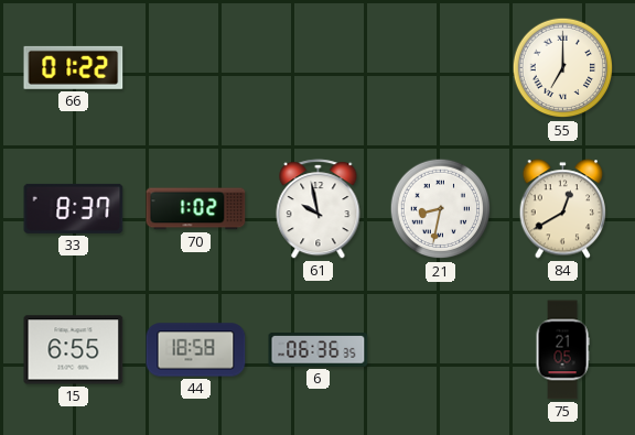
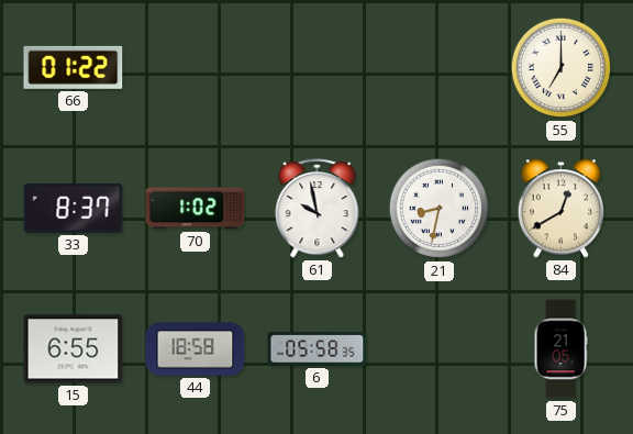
6: 06:36 -> 05:58 (318, 349)
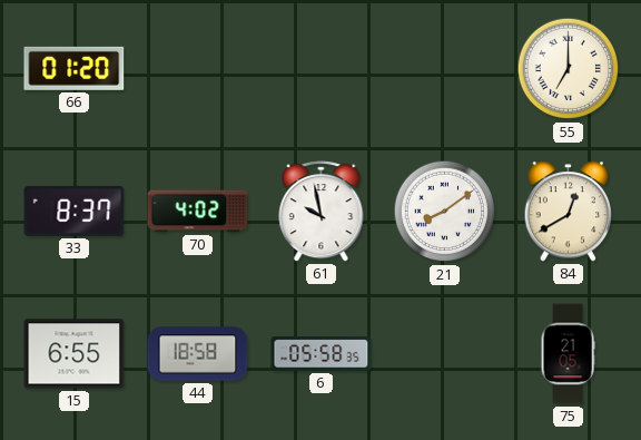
66: 01:22 -> 01:20 (75, 68)
70: 1:02 -> 4:02 (198, 212)
21: 8:32 -> 8:09 (445, 212)
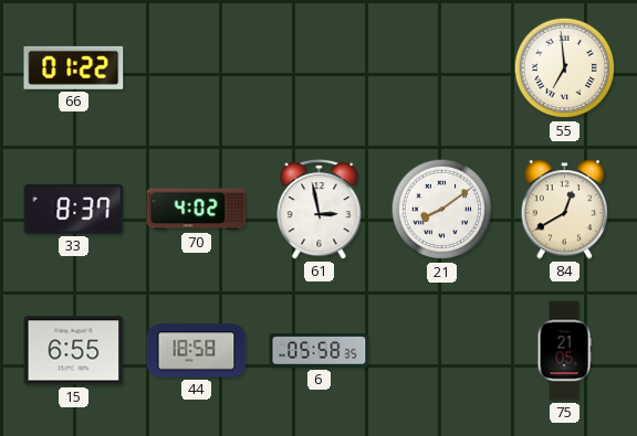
66: 01:20 -> 01:22 (74, 67)
55: 7:00 -> 6:59 (565, 68)
61: 9:58 -> 2:58 (320, 210)
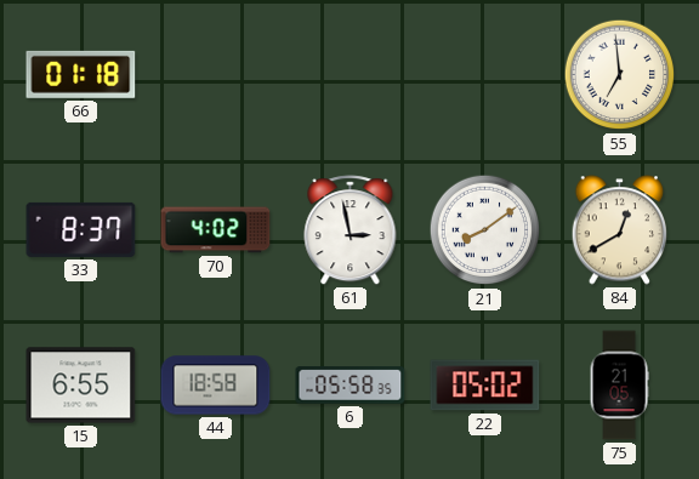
66: 01:22 -> 01:18 (81, 74)
22: none -> 05:02 (485, 386)
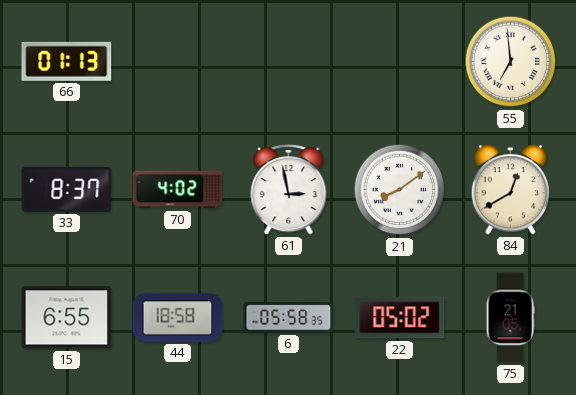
66: 01:18 -> 01:13 (67, 61)
